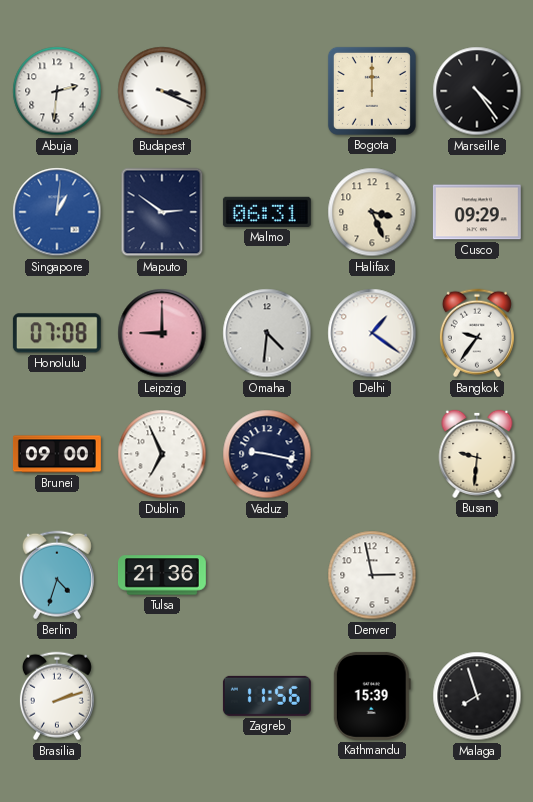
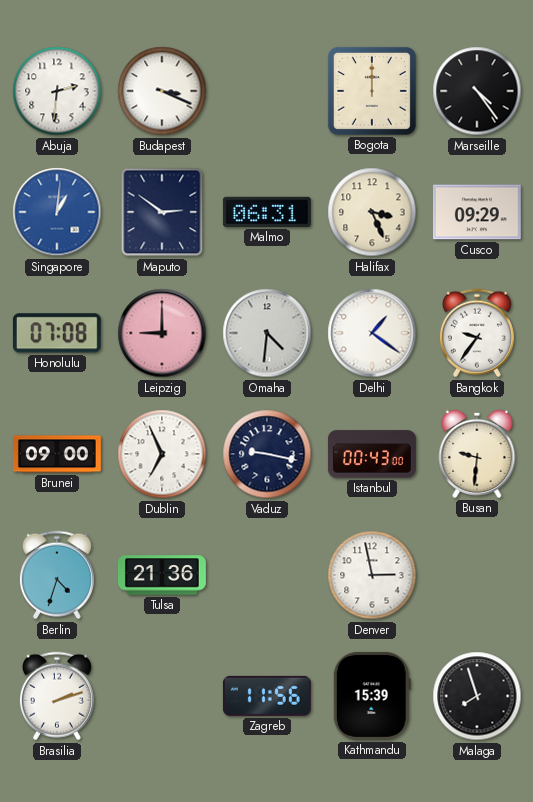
Istanbul: none -> 00:43 (372, 454)
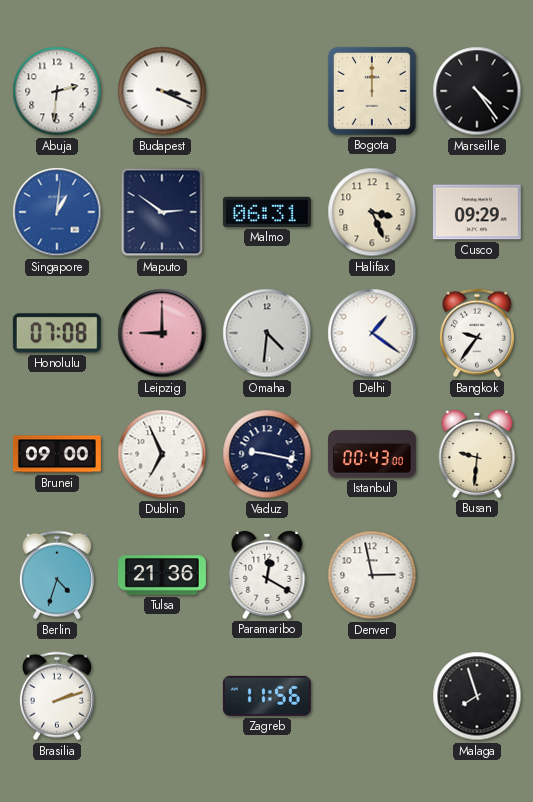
Paramaribo: none -> 12:20 (267, 575)
Kathmandu: 15:39 -> none (372, 696)
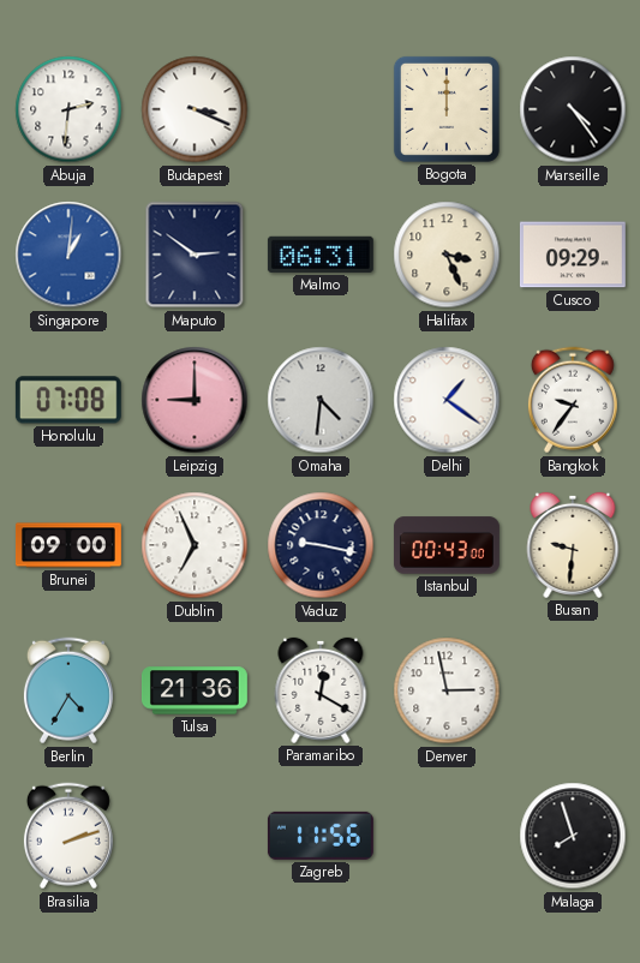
Berlin: 4:33 -> 4:35 (68, 690)
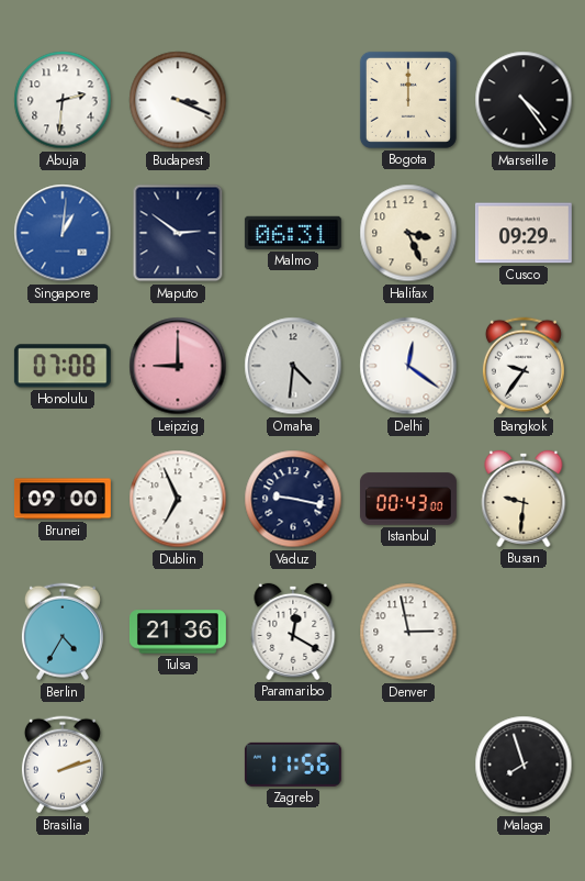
Delhi: 1:21 -> 12:21 (408, 366)
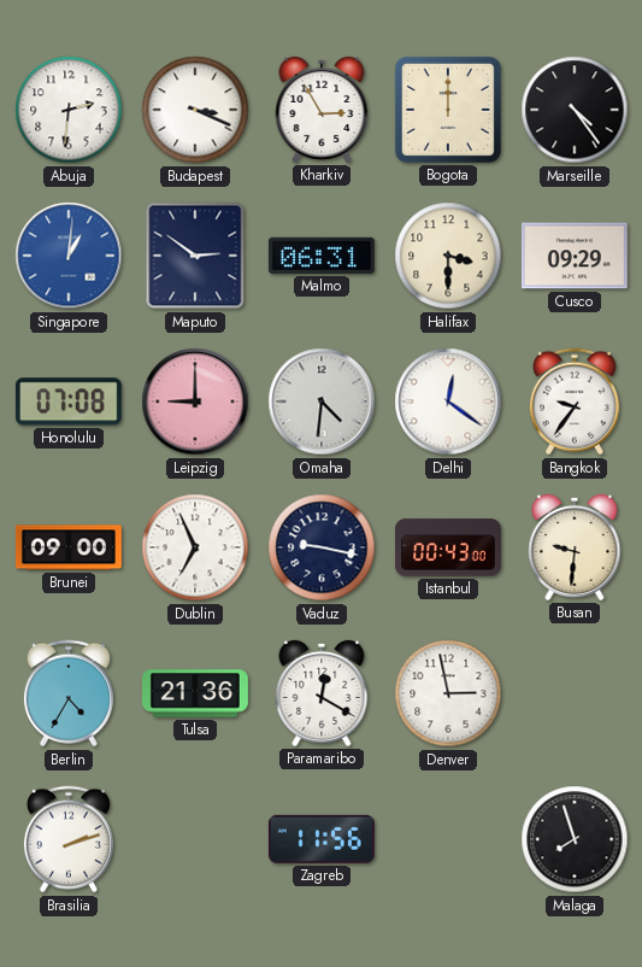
Kharkiv: none -> 2:55 (322, 110)
Halifax: 3:26 -> 3:30 (448, 256)
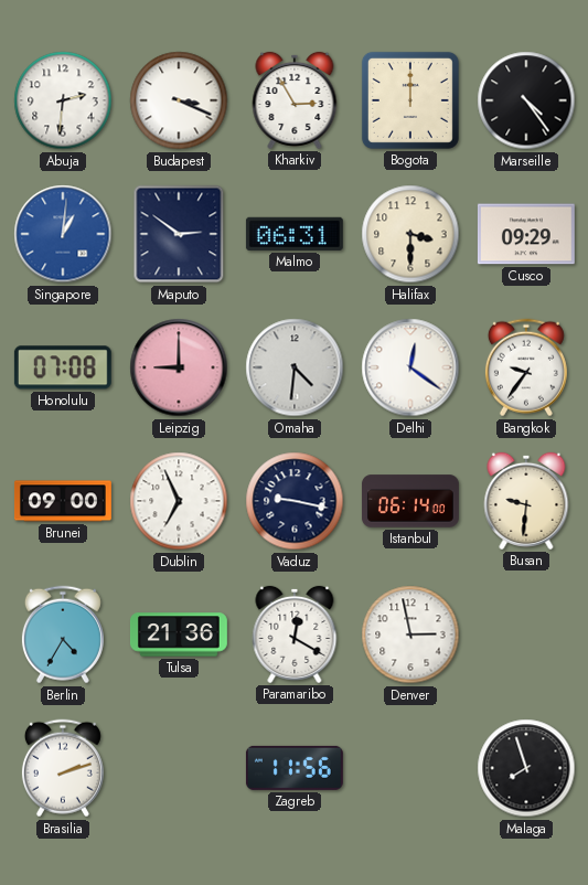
Istanbul: 00:43 -> 06:14 (410, 501)
